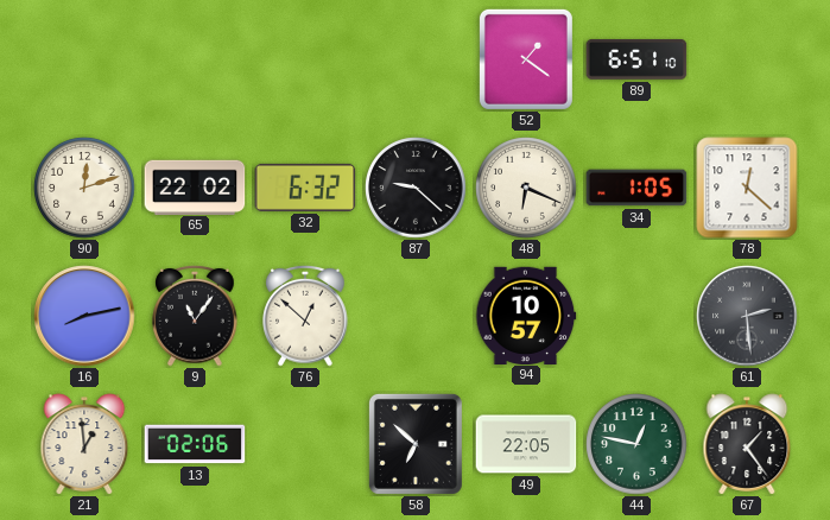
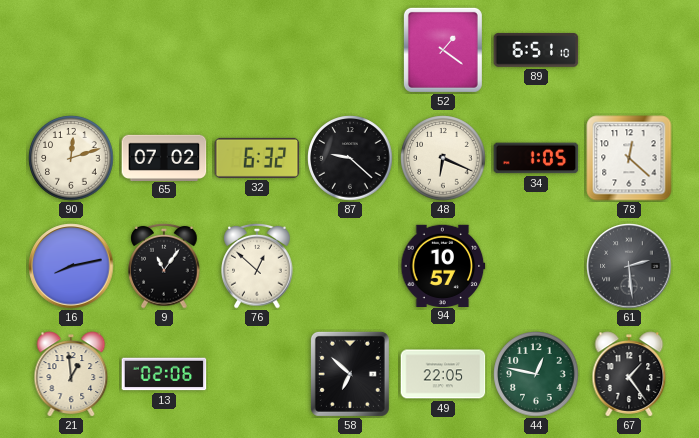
65: 22:02 -> 07:02 (164, 157)
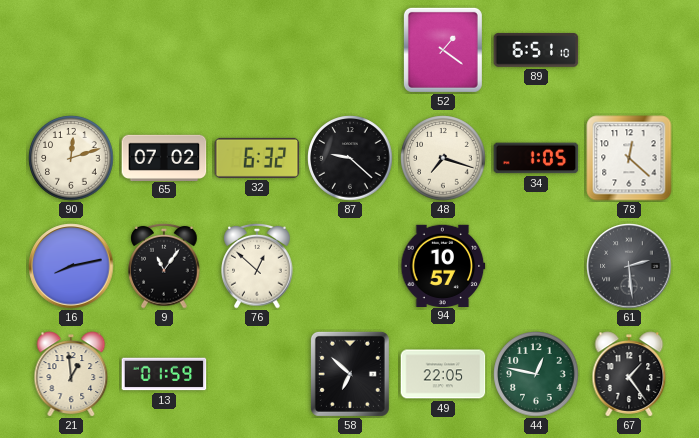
48: 6:19 -> 7:18 (443, 158)
13: 02:06 -> 01:59 (164, 374)
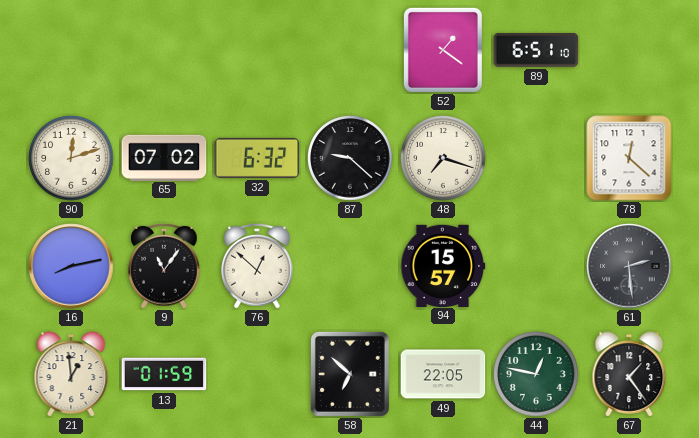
34: 1:05 -> none (536, 158)
94: 10:57 -> 15:57 (443, 265)
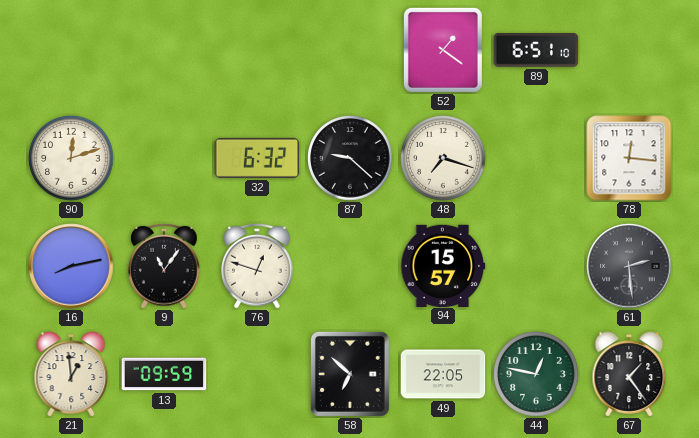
65: 07:02 -> none (164, 157)
78: 12:22 -> 12:16 (629, 158)
76: 12:52 -> 12:48 (257, 266)
13: 01:59 -> 09:59 (164, 374)
